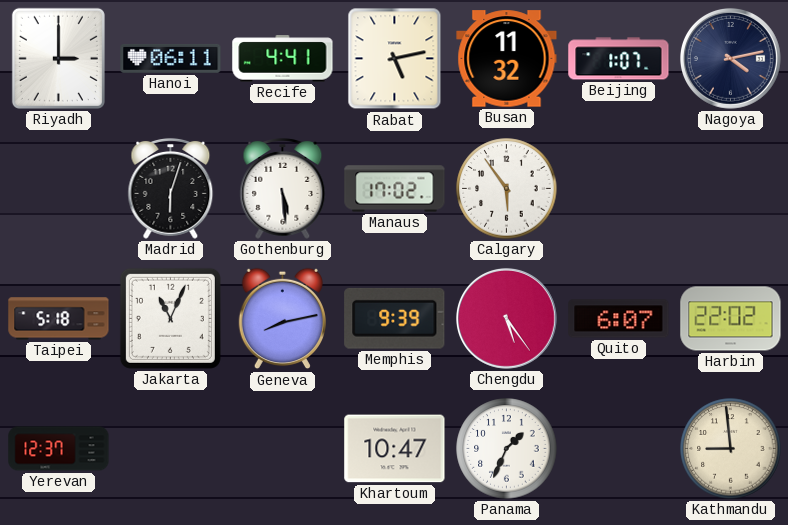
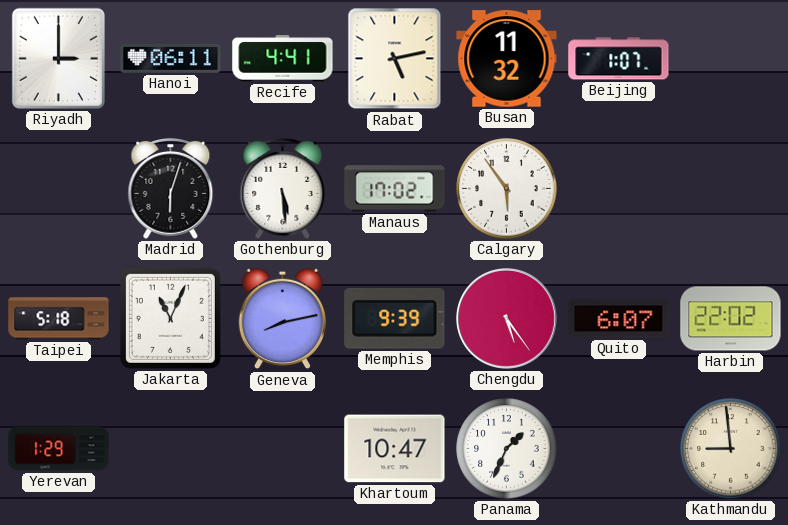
Nagoya: 4:13 -> none (731, 59)
Yerevan: 12:37 -> 1:29 (59, 449)
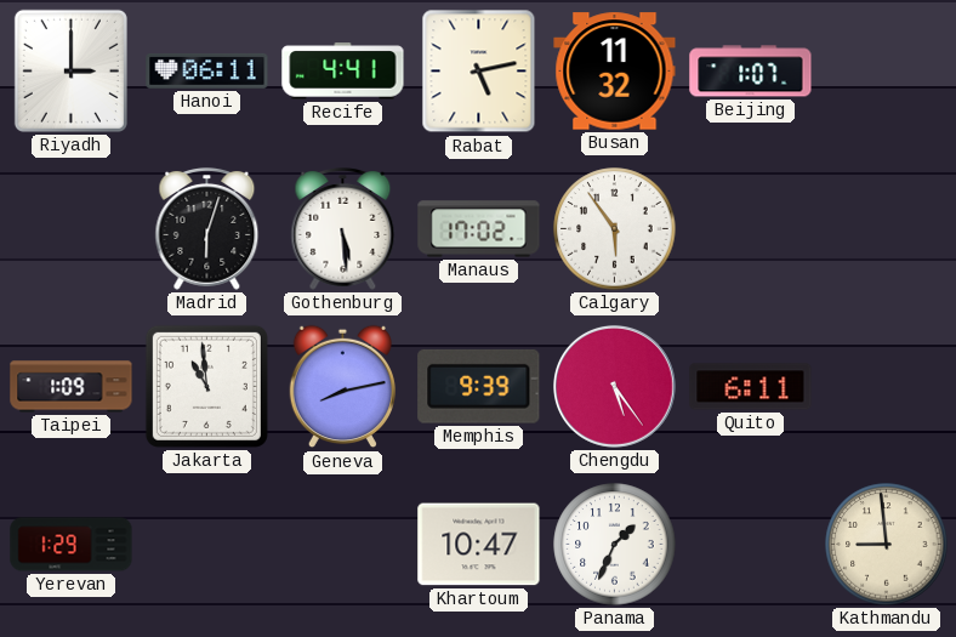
Taipei: 5:18 -> 1:09 (72, 387)
Jakarta: 11:04 -> 10:59 (206, 386)
Quito: 6:07 -> 6:11 (751, 387)
Harbin: 22:02 -> none (731, 319)
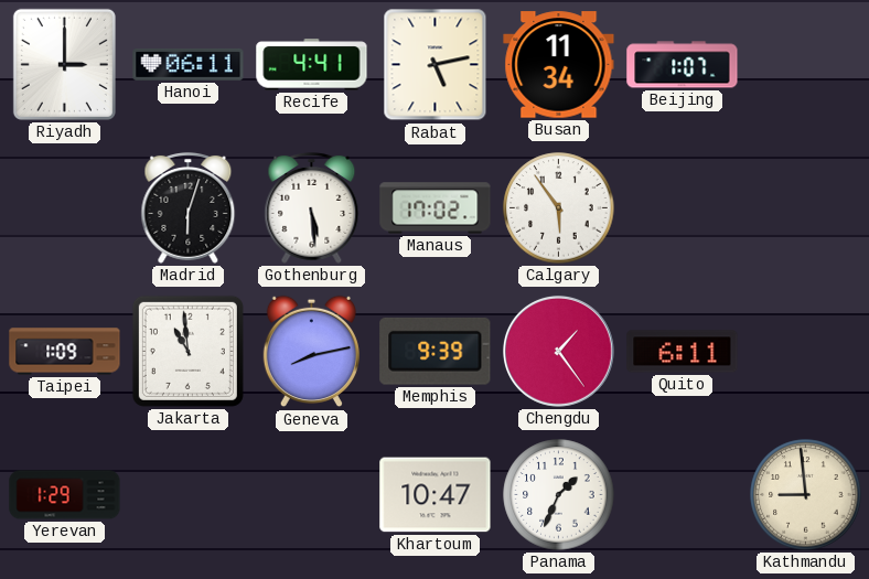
Busan: 11:32 -> 11:34 (559, 65)
Chengdu: 5:24 -> 1:24 (559, 352)
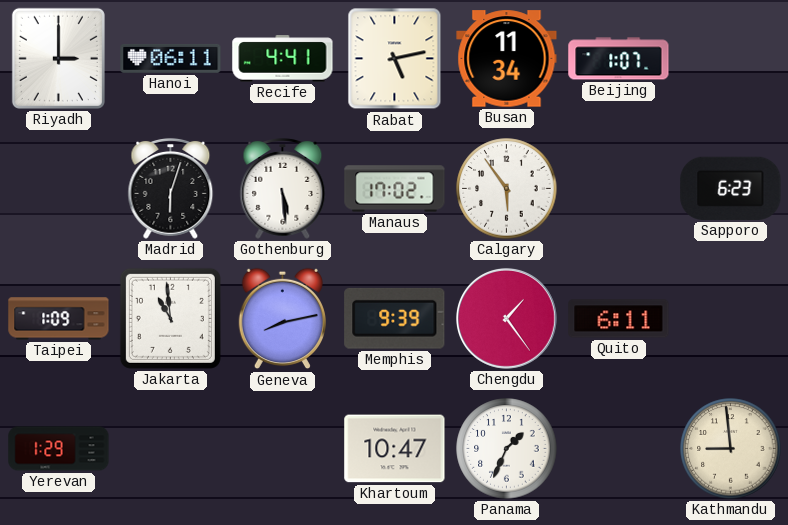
Sapporo: none -> 6:23 (731, 188)
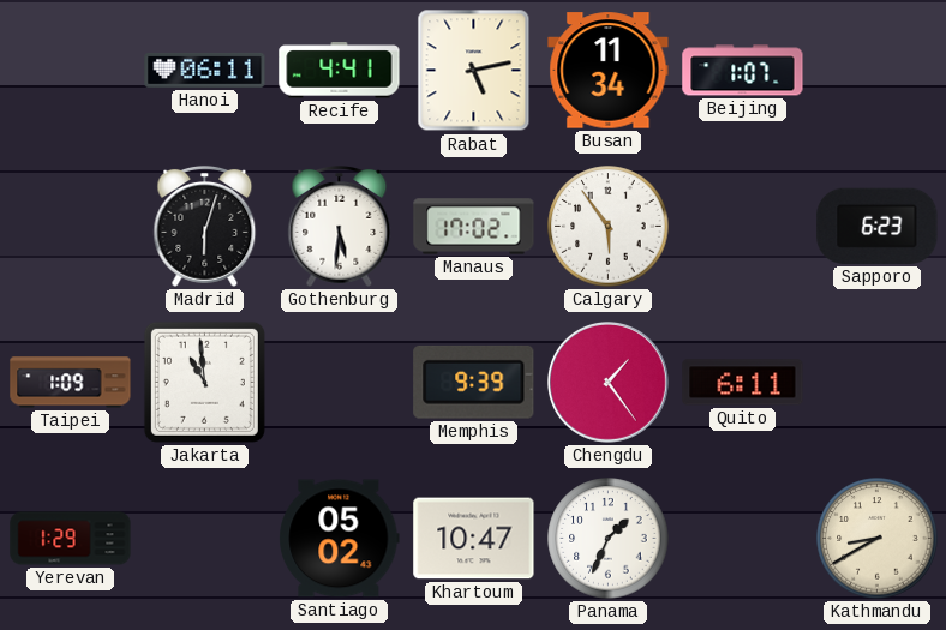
Riyadh: 3:00 -> none (58, 58)
Gothenburg: 5:29 -> 5:31 (340, 226)
Geneva: 8:13 -> none (282, 319)
Santiago: none -> 05:02 (340, 539)
Kathmandu: 8:59 -> 8:40 (878, 539)
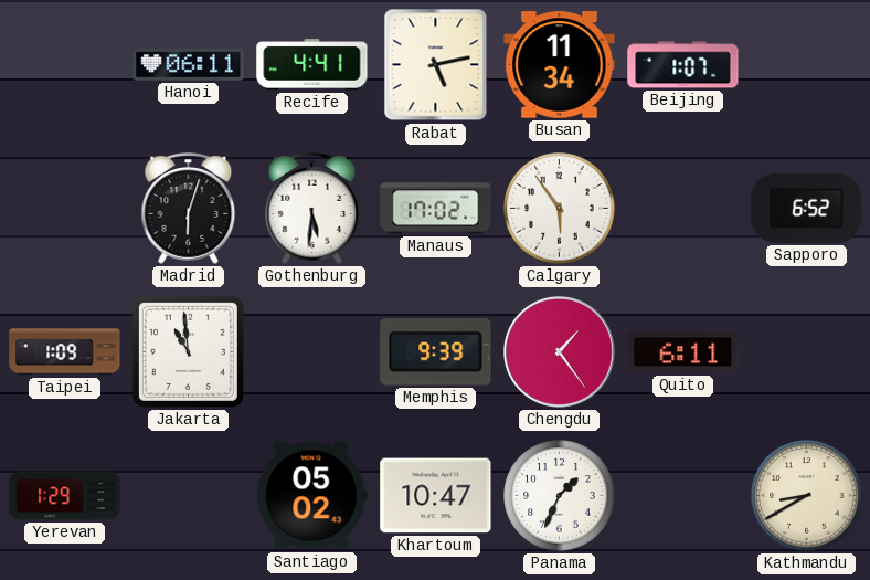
Sapporo: 6:23 -> 6:52 (807, 208)
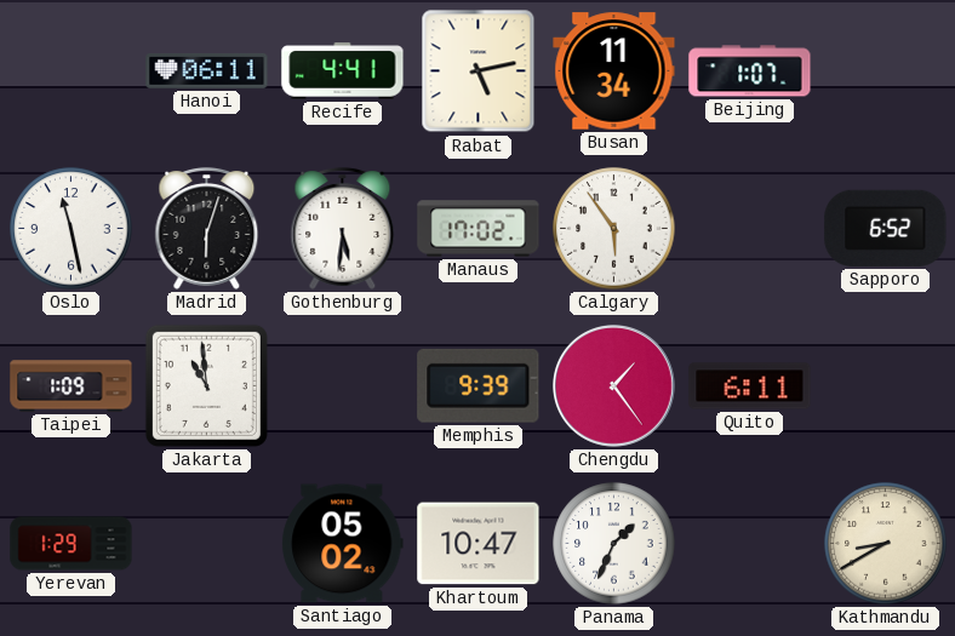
Oslo: none -> 11:28 (72, 229)
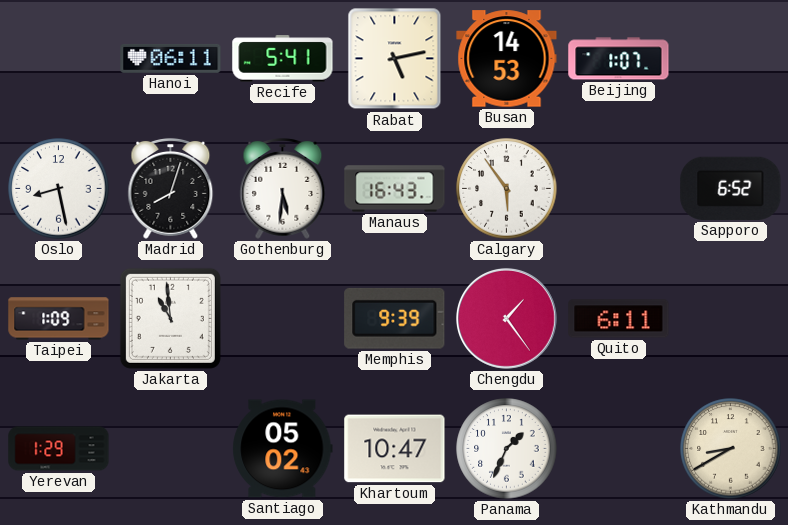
Recife: 4:41 -> 5:41 (283, 59)
Busan: 11:34 -> 14:53 (507, 59)
Oslo: 11:28 -> 8:28 (59, 189)
Madrid: 6:03 -> 8:03 (171, 188)
Manaus: 17:02 -> 16:43 (395, 189)
